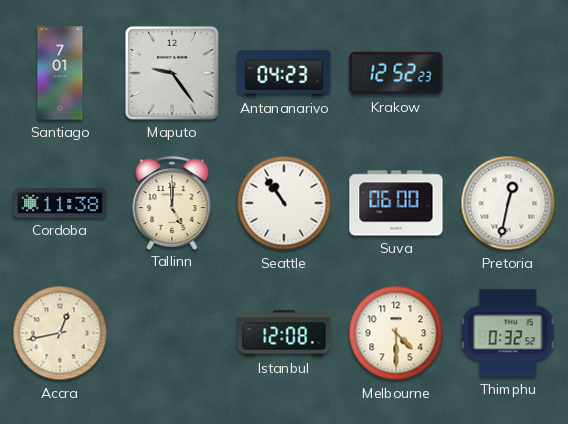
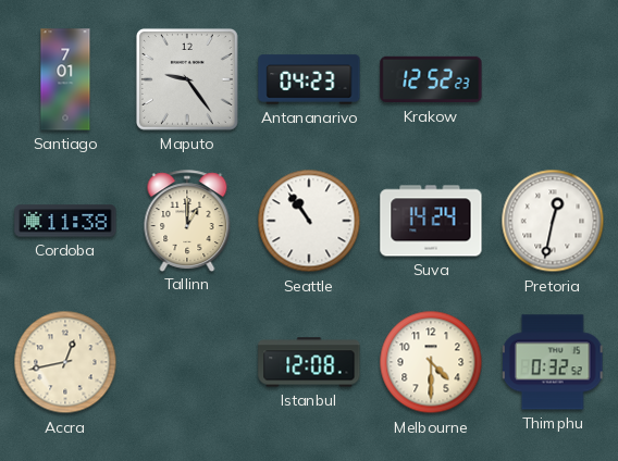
Tallinn: 5:00 -> 1:00 (187, 221)
Suva: 06:00 -> 14:24 (431, 221)
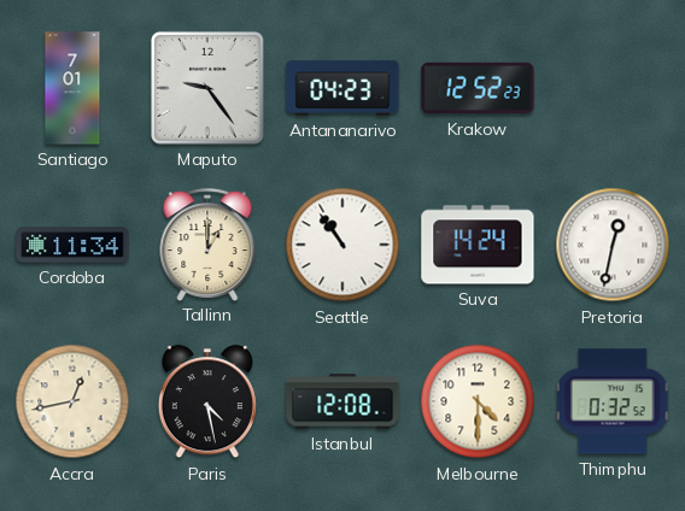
Cordoba: 11:38 -> 11:34 (72, 245)
Paris: none -> 4:28 (207, 403)
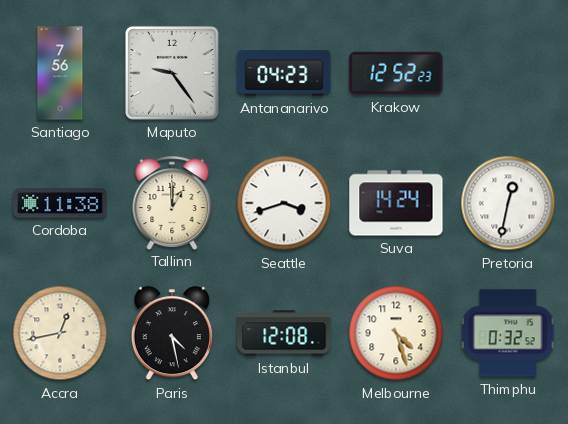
Santiago: 7:01 -> 7:56 (60, 73)
Cordoba: 11:34 -> 11:38 (60, 203)
Seattle: 10:54 -> 3:42 (284, 203)
Melbourne: 4:30 -> 4:27 (396, 333)
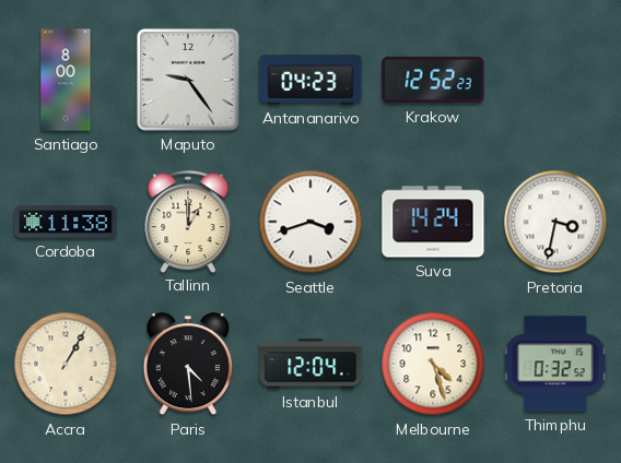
Santiago: 7:56 -> 8:00 (66, 80)
Pretoria: 12:32 -> 3:32 (555, 222)
Accra: 12:43 -> 1:05 (66, 364)
Paris: 4:28 -> 4:29 (188, 365)
Istanbul: 12:08 -> 12:04 (310, 364)
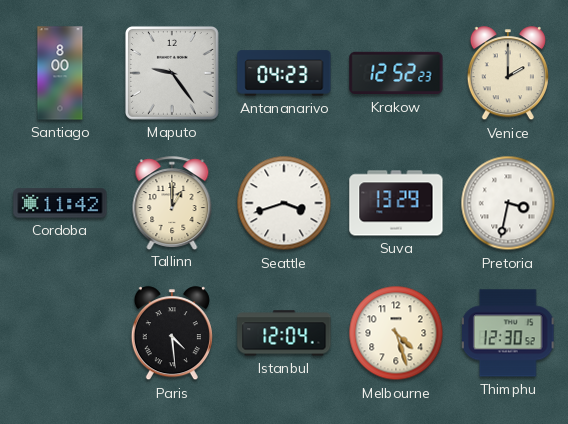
Venice: none -> 2:00 (508, 74)
Cordoba: 11:38 -> 11:42 (60, 203)
Suva: 14:24 -> 13:29 (396, 203)
Accra: 1:05 -> none (66, 364)
Thimphu: 0:32 -> 12:30 (509, 333)
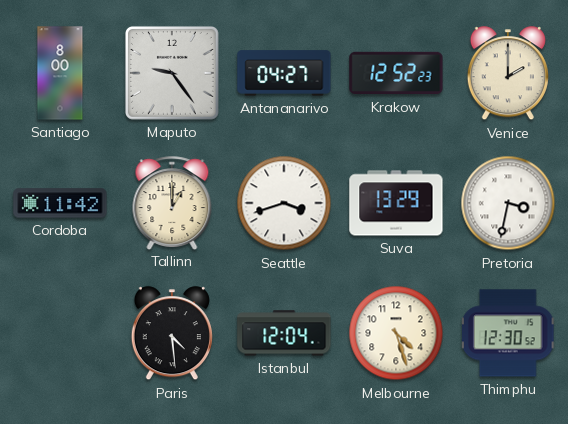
Antananarivo: 04:23 -> 04:27 (284, 73)
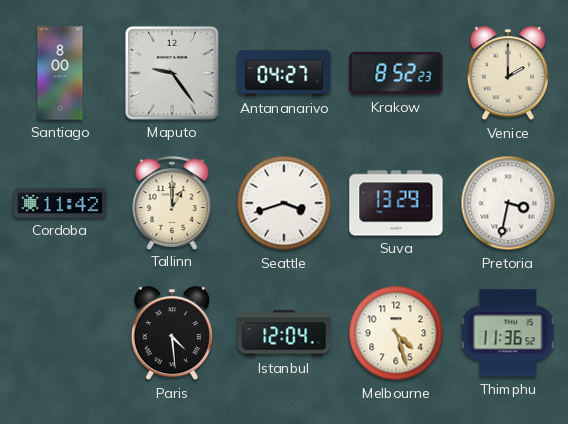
Krakow: 12:52 -> 8:52 (396, 73)
Thimphu: 12:30 -> 11:36 (509, 333)
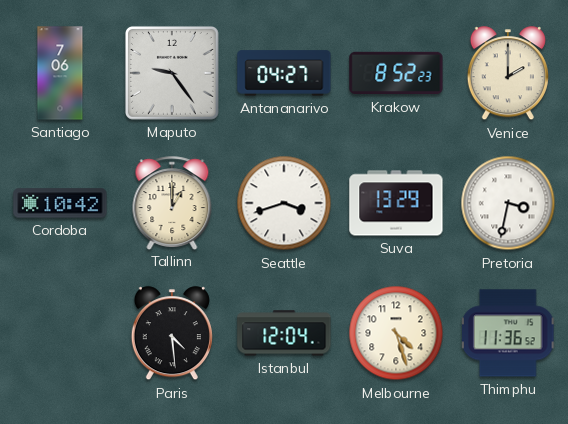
Santiago: 8:00 -> 7:06 (60, 73)
Cordoba: 11:42 -> 10:42 (60, 203)
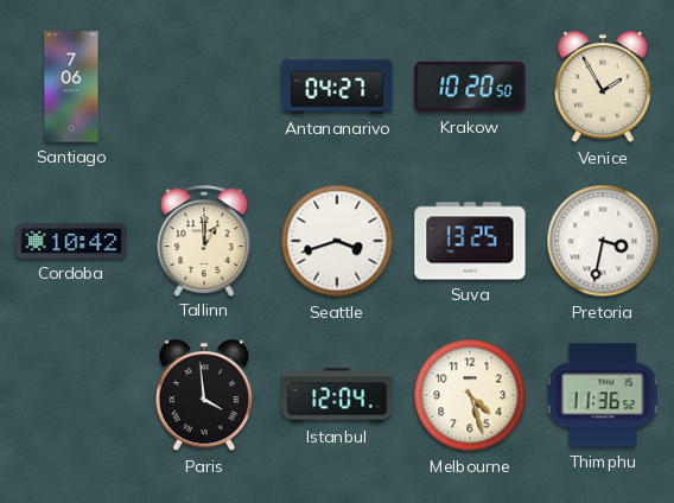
Maputo: 9:24 -> none (172, 73)
Krakow: 8:52 -> 10:20 (470, 87)
Venice: 2:00 -> 1:55 (603, 88)
Suva: 13:29 -> 13:25 (470, 241)
Paris: 4:29 -> 3:59 (204, 396)
